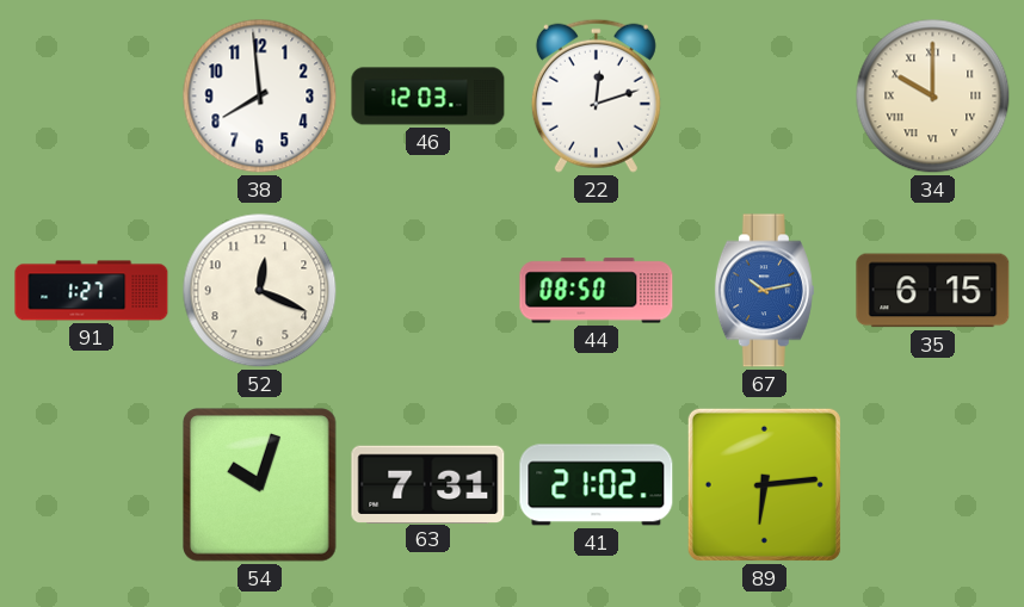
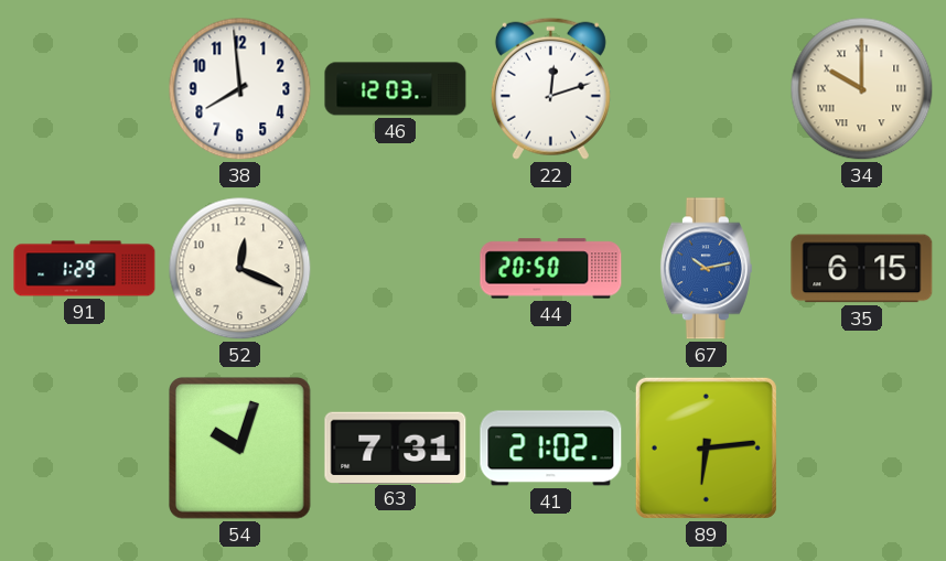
91: 1:27 -> 1:29 (85, 269)
44: 08:50 -> 20:50 (551, 269)
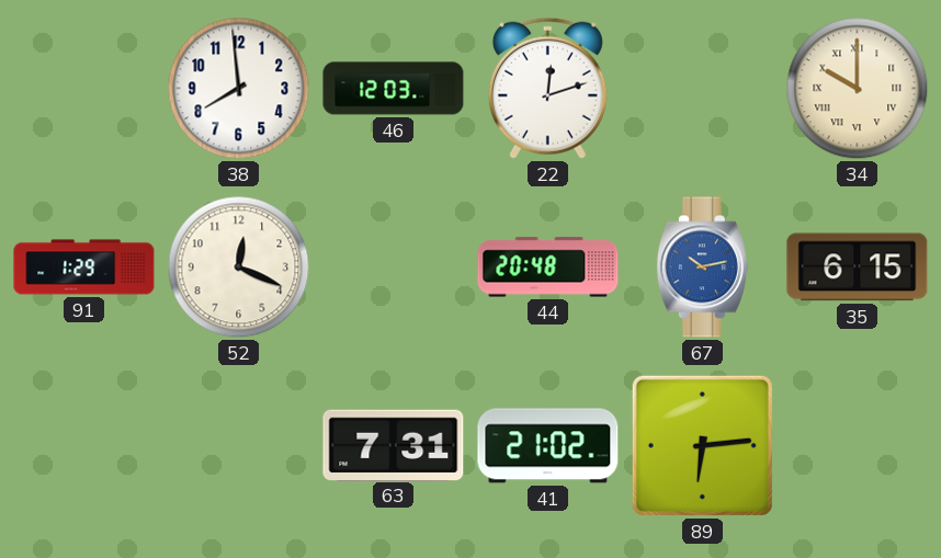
44: 20:50 -> 20:48 (548, 267)
54: 10:03 -> none (240, 449)
